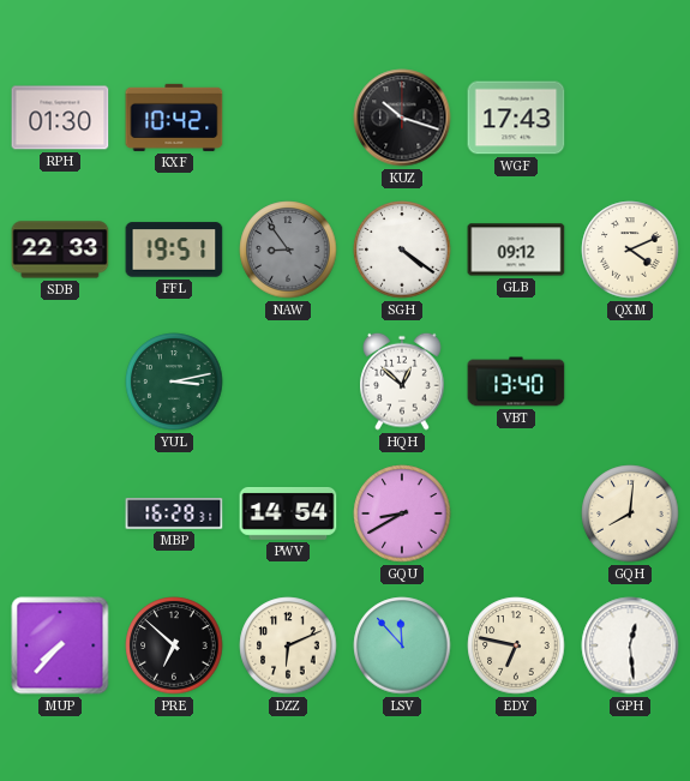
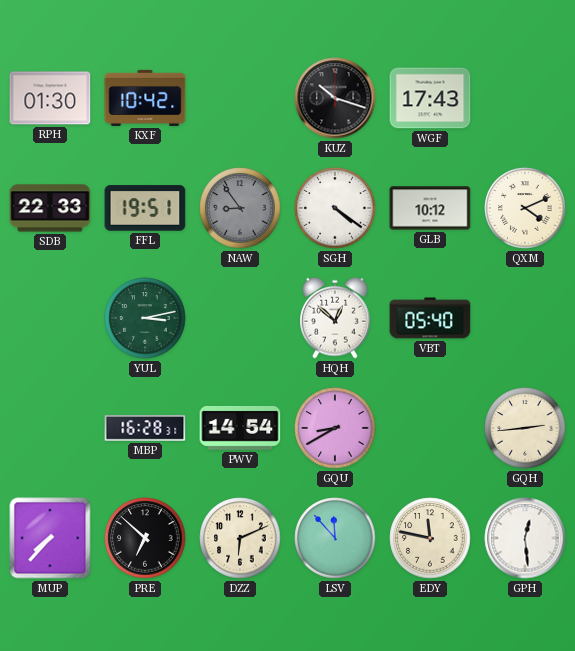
GLB: 09:12 -> 10:12 (430, 208)
VBT: 13:40 -> 05:40 (430, 318)
GQH: 8:01 -> 2:44 (525, 428)
EDY: 6:47 -> 11:47 (430, 538)
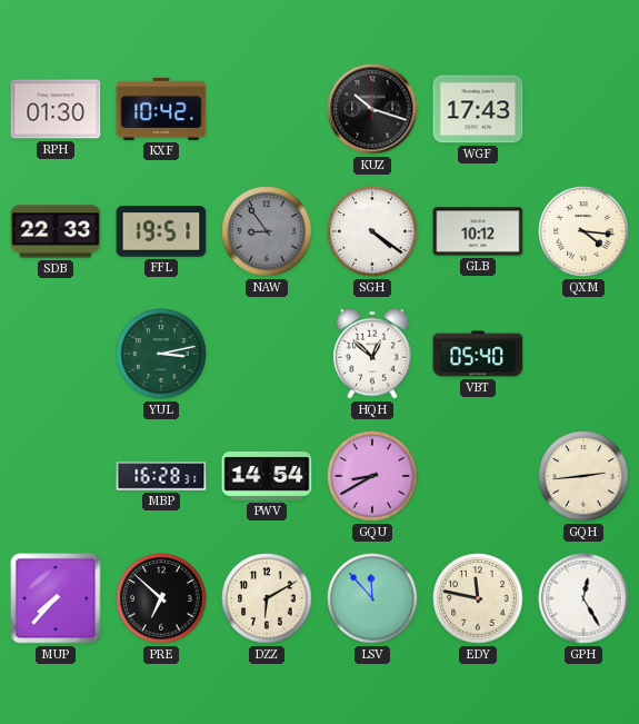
QXM: 4:11 -> 4:16 (583, 231)
DZZ: 6:11 -> 6:10 (267, 598)
GPH: 12:29 -> 12:25 (583, 598)
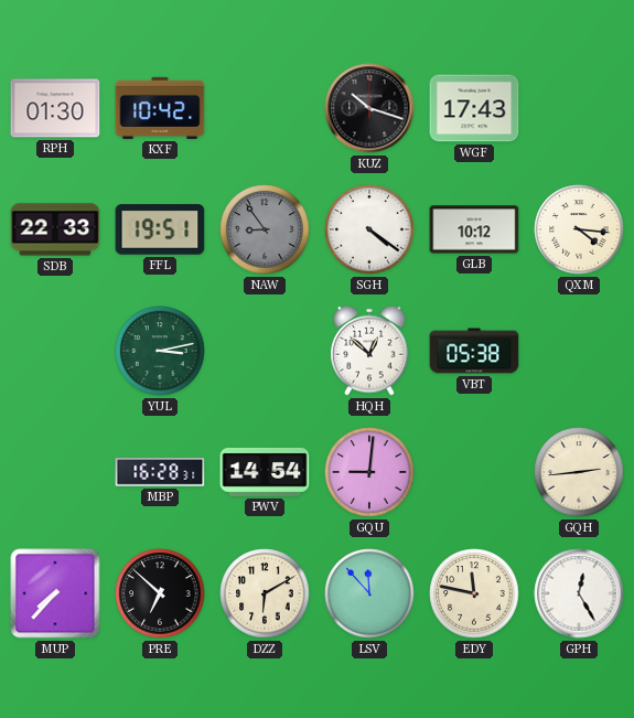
VBT: 05:40 -> 05:38 (474, 351)
GQU: 8:40 -> 9:01 (369, 472)
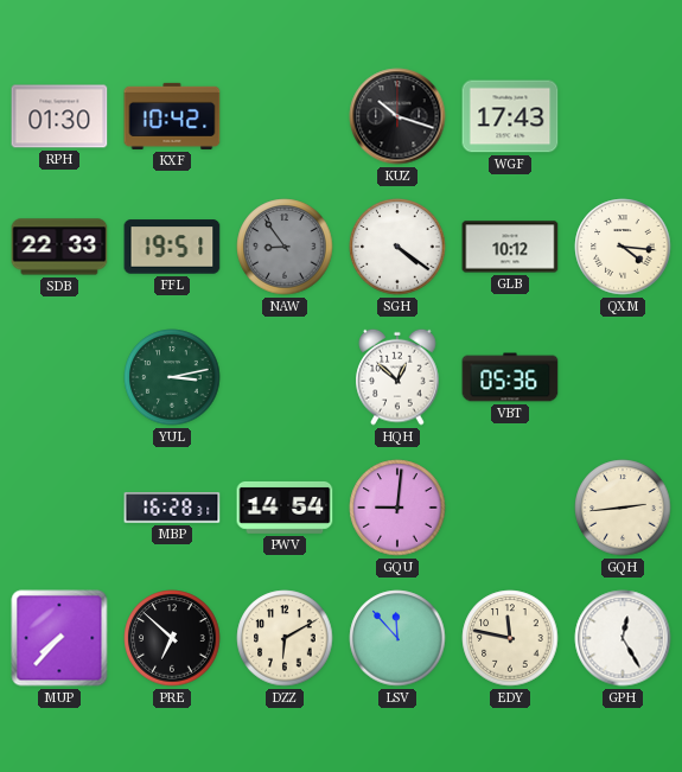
VBT: 05:38 -> 05:36 (510, 377)
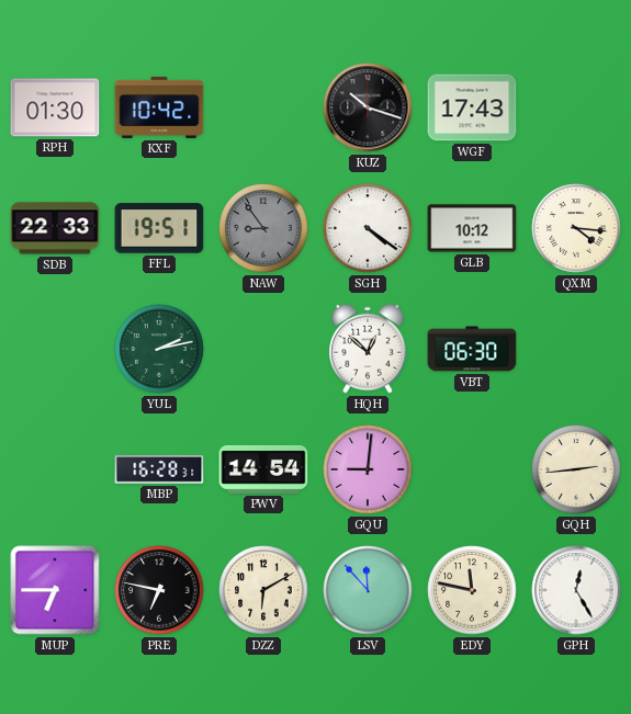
YUL: 3:13 -> 2:13 (159, 349)
VBT: 05:36 -> 06:30 (472, 349)
MUP: 7:37 -> 6:45 (55, 590)
PRE: 6:52 -> 6:47 (159, 590)
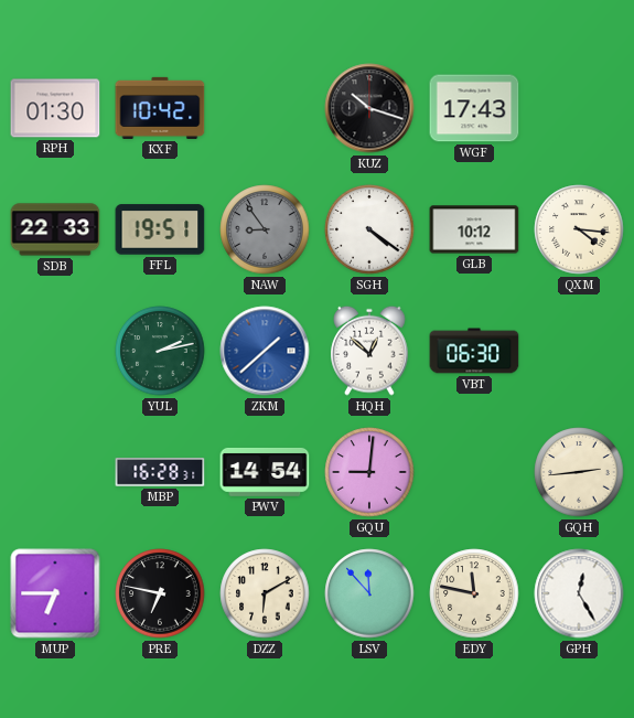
ZKM: none -> 1:38 (265, 351)
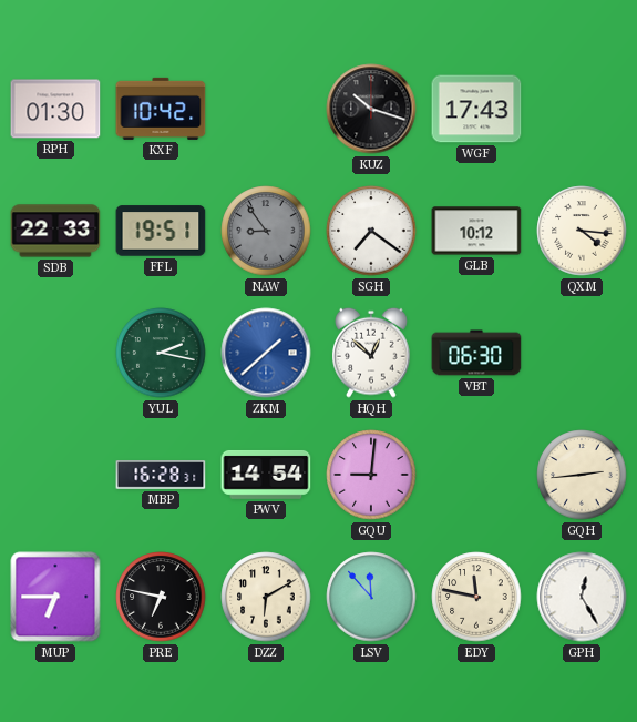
SGH: 4:21 -> 7:21 (371, 231)
YUL: 2:13 -> 2:17 (161, 353)
